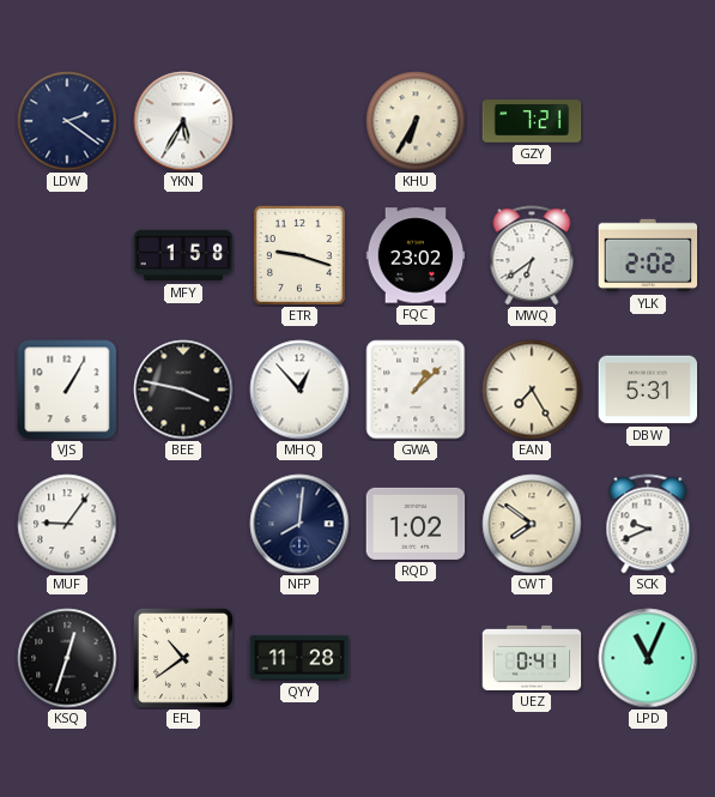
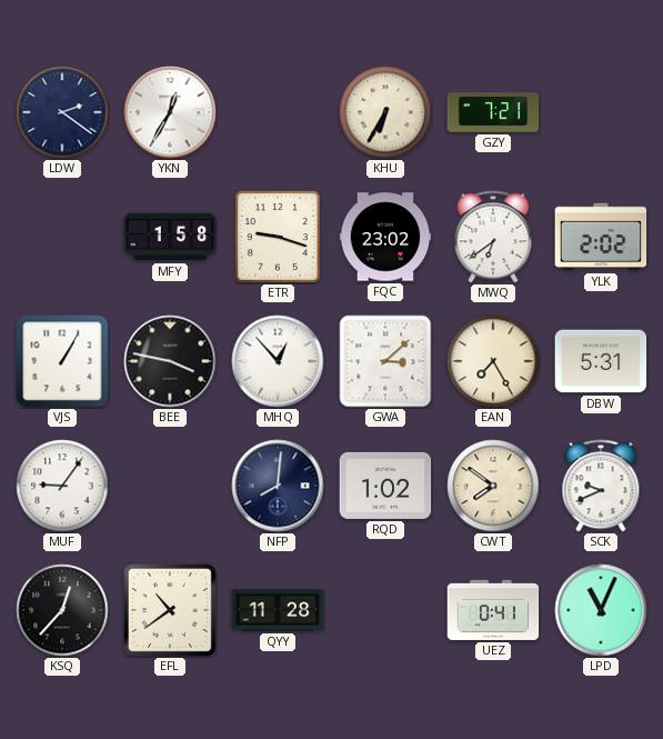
YKN: 5:35 -> 12:35 (170, 112)
GWA: 1:08 -> 3:08 (385, 361)
KSQ: 12:33 -> 12:37 (62, 610)
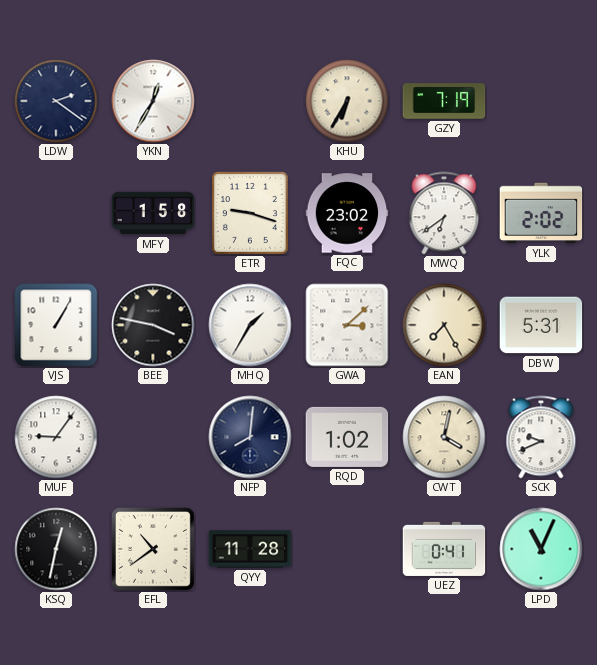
GZY: 7:21 -> 7:19 (444, 101)
MHQ: 12:53 -> 1:35 (250, 325)
CWT: 7:51 -> 4:02 (444, 437)
KSQ: 12:37 -> 12:32 (56, 549)
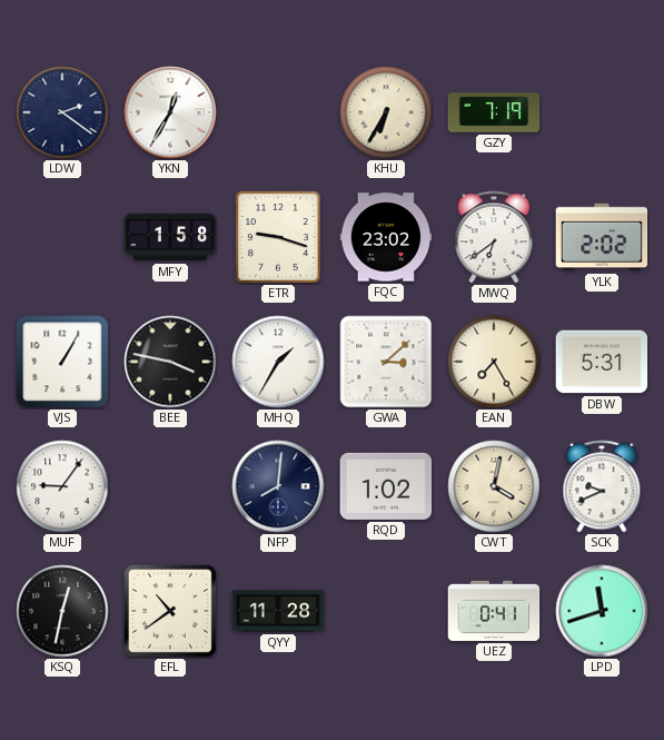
LPD: 11:04 -> 11:42 (602, 611)
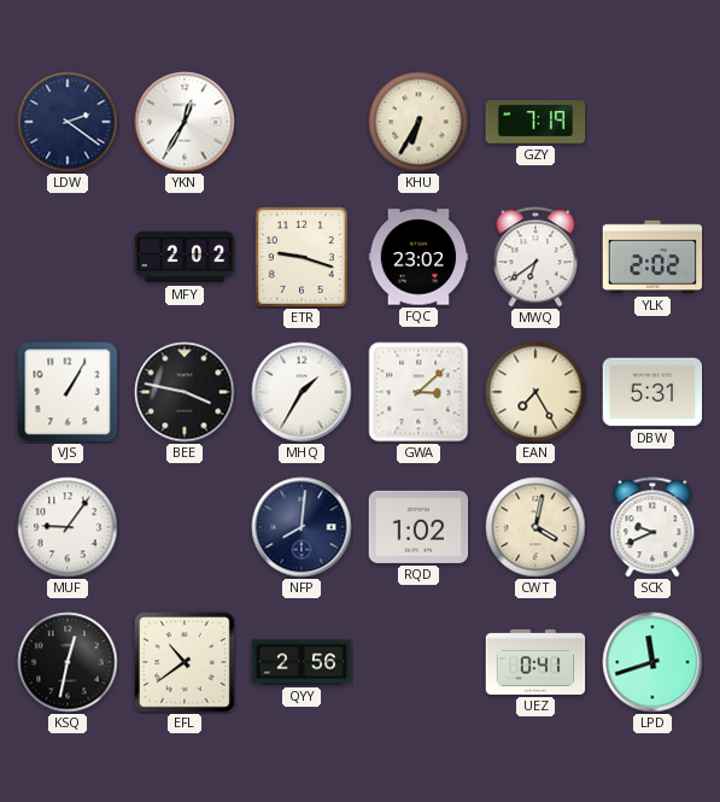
MFY: 1:58 -> 2:02 (185, 257)
QYY: 11:28 -> 2:56 (302, 662)
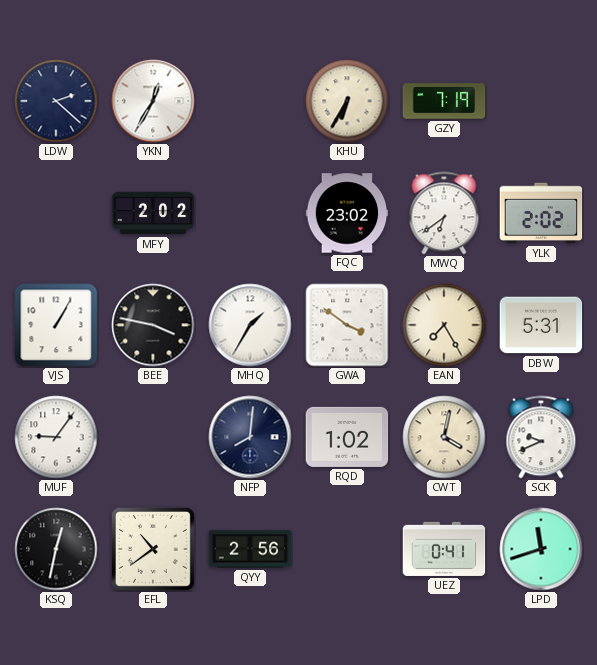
LDW: 2:21 -> 2:22 (56, 101)
ETR: 9:18 -> none (302, 257)
GWA: 3:08 -> 3:51 (347, 325)
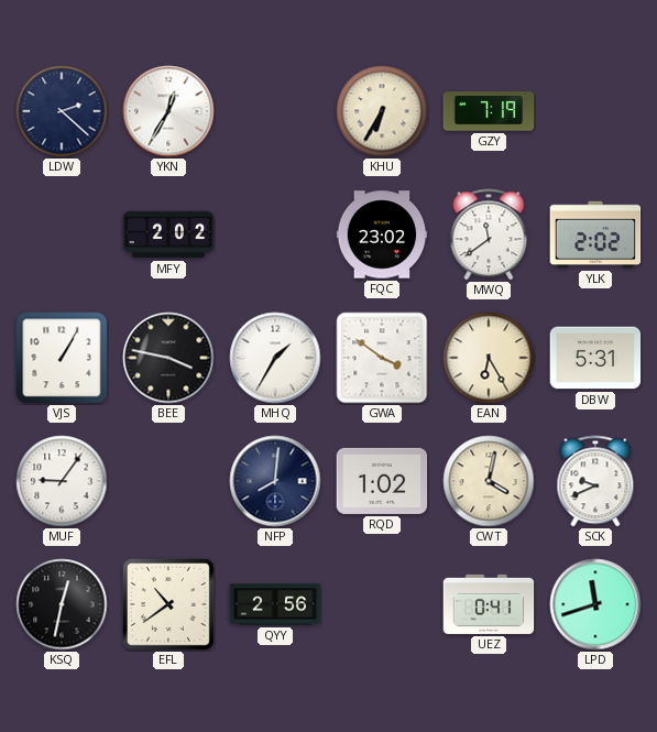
MWQ: 6:39 -> 11:39 (489, 234)
EAN: 7:25 -> 6:25 (489, 358)
